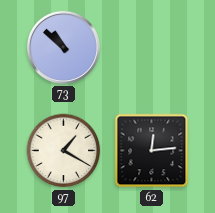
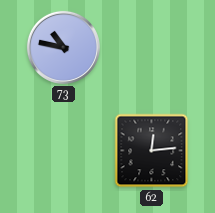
73: 10:52 -> 10:47 (63, 47)
97: 1:20 -> none (64, 151)
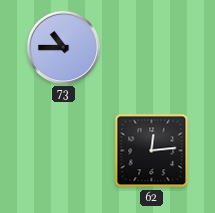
73: 10:47 -> 10:45 (63, 47)
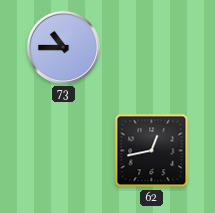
62: 12:14 -> 12:43 (152, 151)
